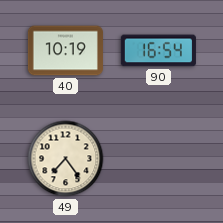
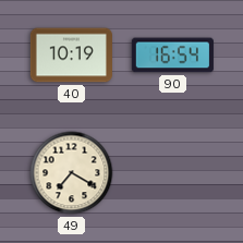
49: 7:24 -> 7:20 (72, 173)
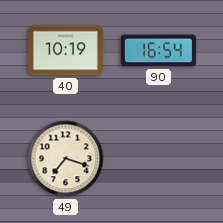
49: 7:20 -> 7:18 (66, 159)
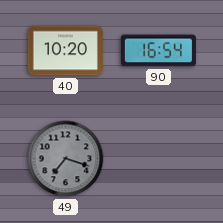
40: 10:19 -> 10:20 (65, 51)
49 dial: cream -> grey (66, 159)
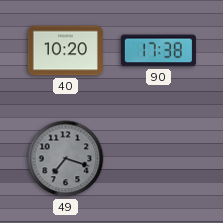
90: 16:54 -> 17:38 (158, 51)
